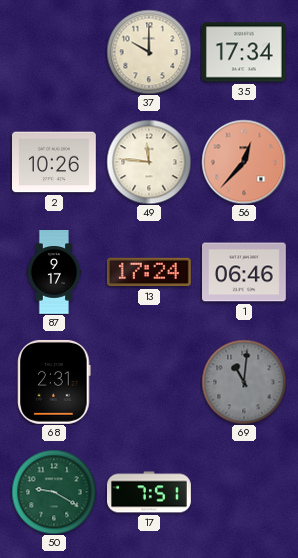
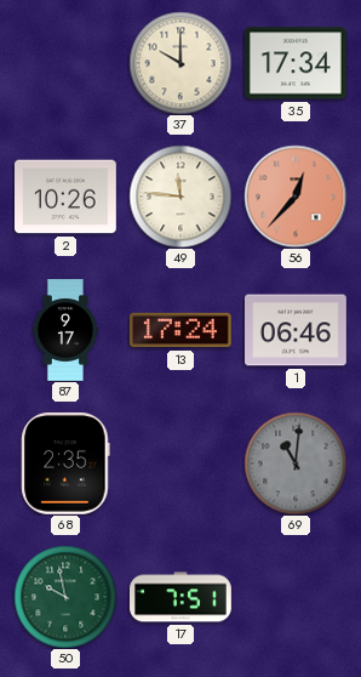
68: 2:31 -> 2:35 (65, 463)
50: 9:20 -> 9:58 (65, 597)
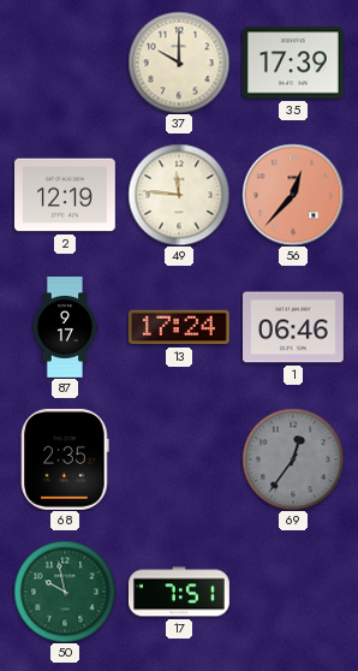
35: 17:34 -> 17:39 (293, 63)
2: 10:26 -> 12:19 (66, 195)
69: 11:01 -> 12:36 (293, 459)
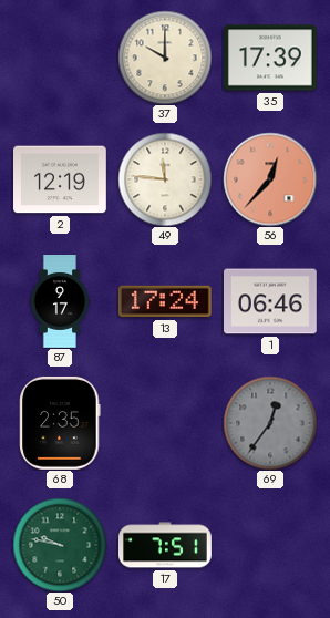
50: 9:58 -> 9:47 (60, 545)
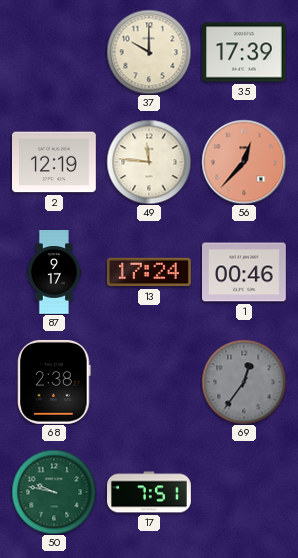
1: 06:46 -> 00:46 (245, 272)
68: 2:35 -> 2:38 (54, 382)
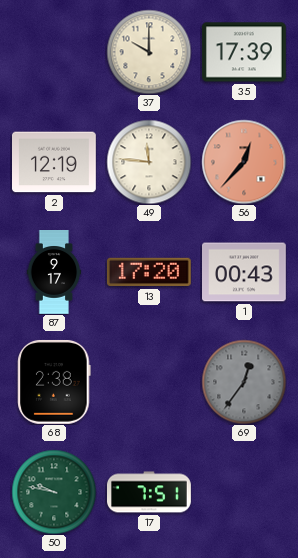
13: 17:24 -> 17:20 (149, 272)
1: 00:46 -> 00:43 (245, 272)
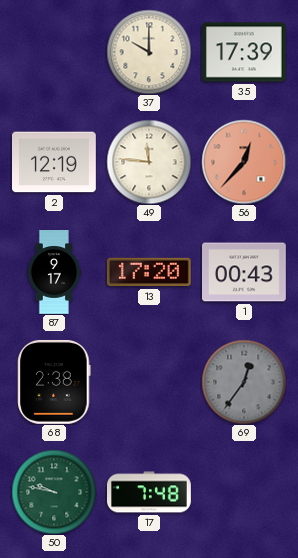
17: 7:51 -> 7:48 (150, 492)
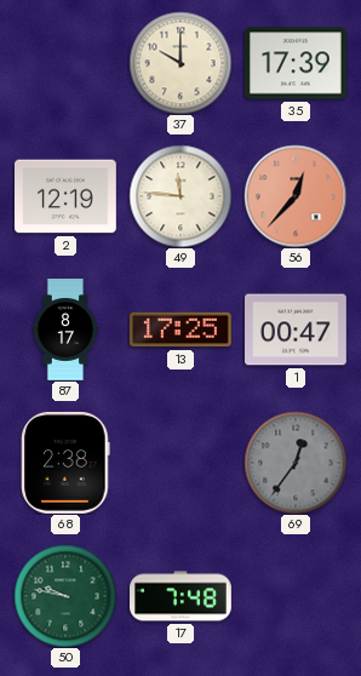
87: 9:17 -> 8:17 (65, 331)
13: 17:20 -> 17:25 (180, 330)
1: 00:43 -> 00:47 (297, 330)
